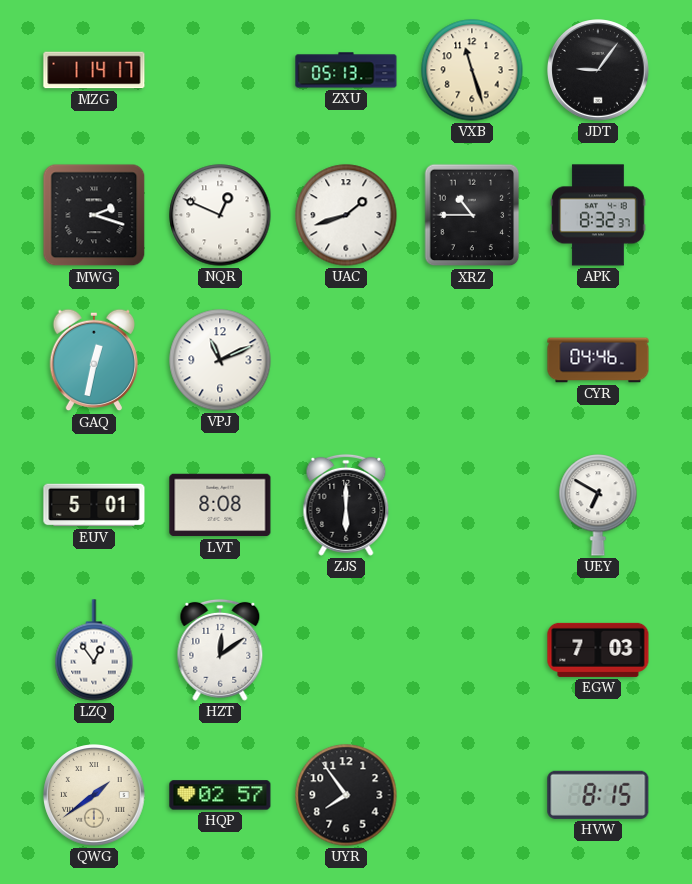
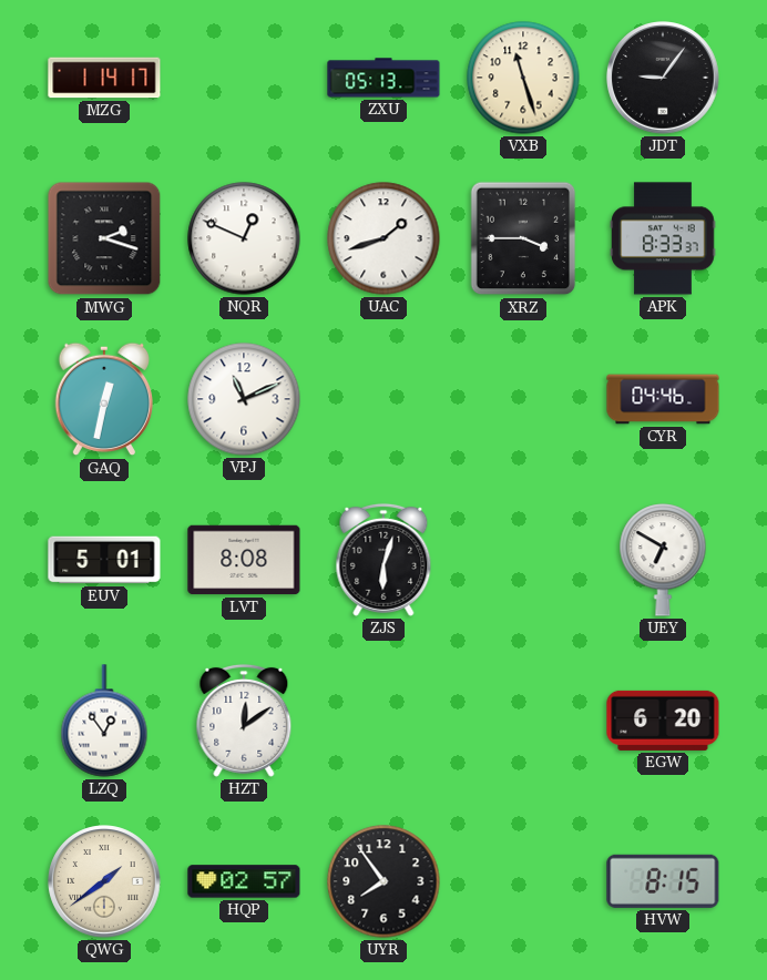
XRZ: 10:45 -> 3:45 (523, 238)
APK: 8:32 -> 8:33 (663, 238)
ZJS: 6:00 -> 6:03 (383, 560)
EGW: 7:03 -> 6:20 (663, 721)
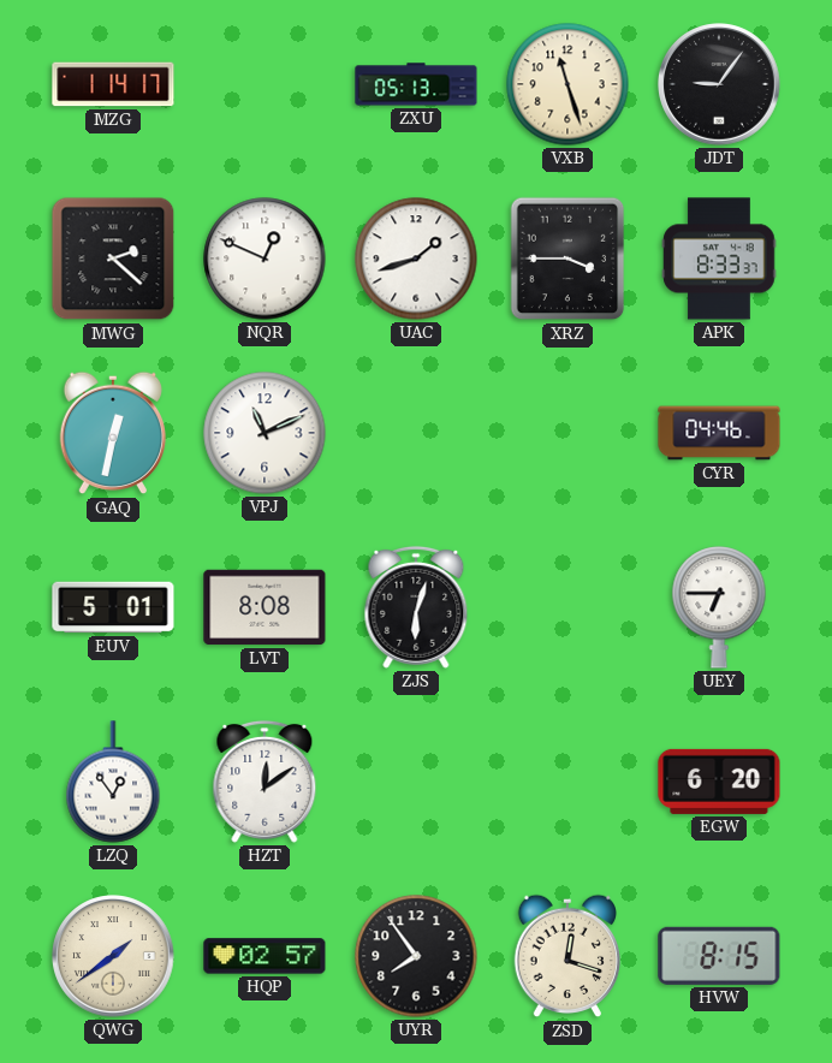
MWG: 2:18 -> 2:22 (113, 259)
UEY: 6:50 -> 6:45 (719, 607)
ZSD: none -> 12:18 (566, 956)
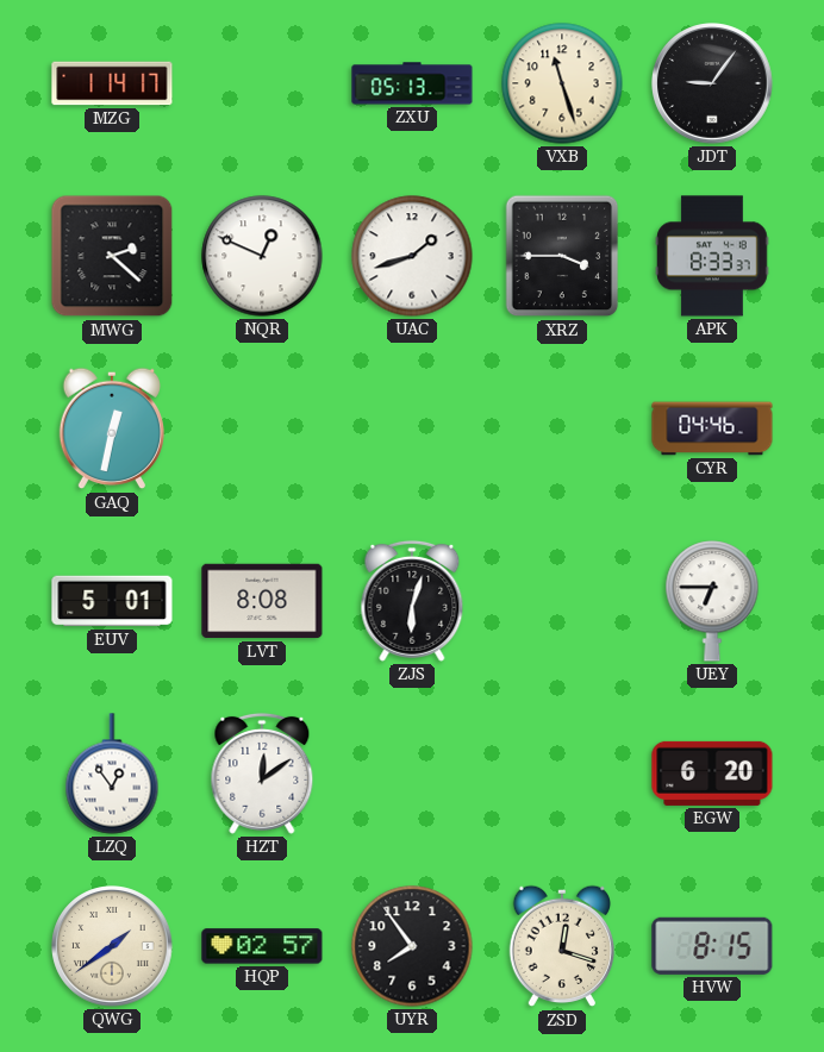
VPJ: 11:11 -> none (265, 433)
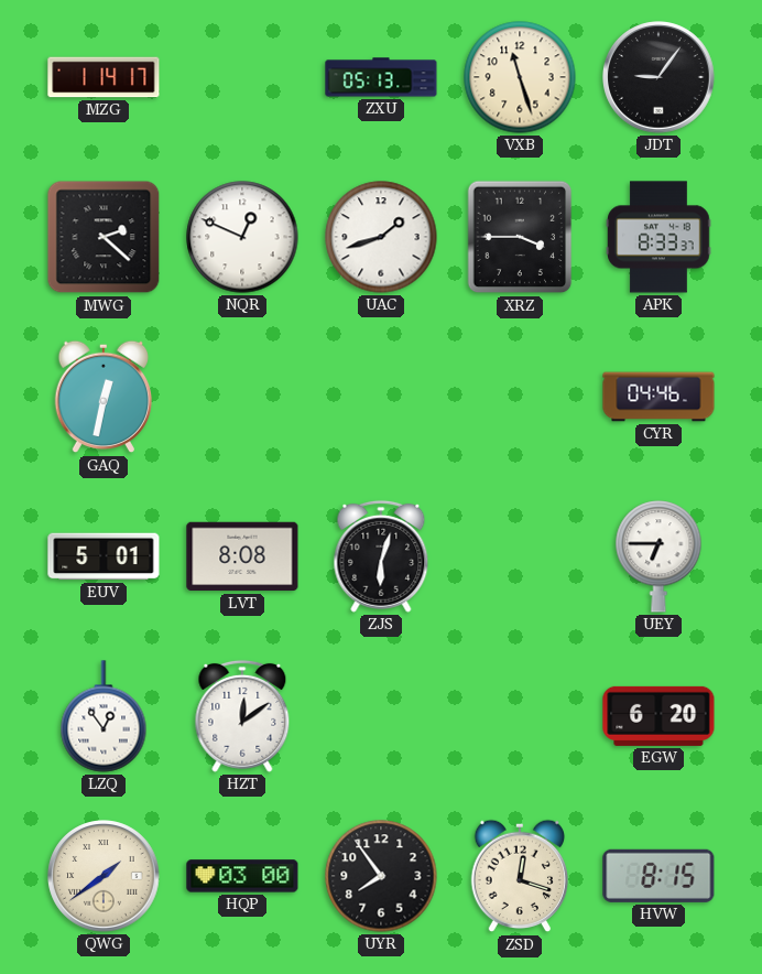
HQP: 02:57 -> 03:00 (242, 876)
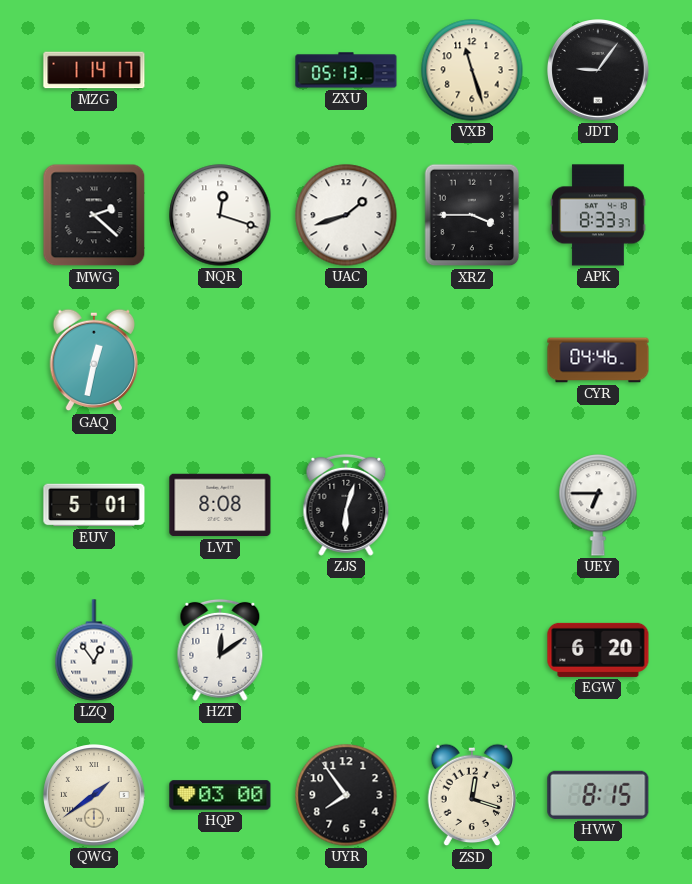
NQR: 12:49 -> 12:18 (220, 215)
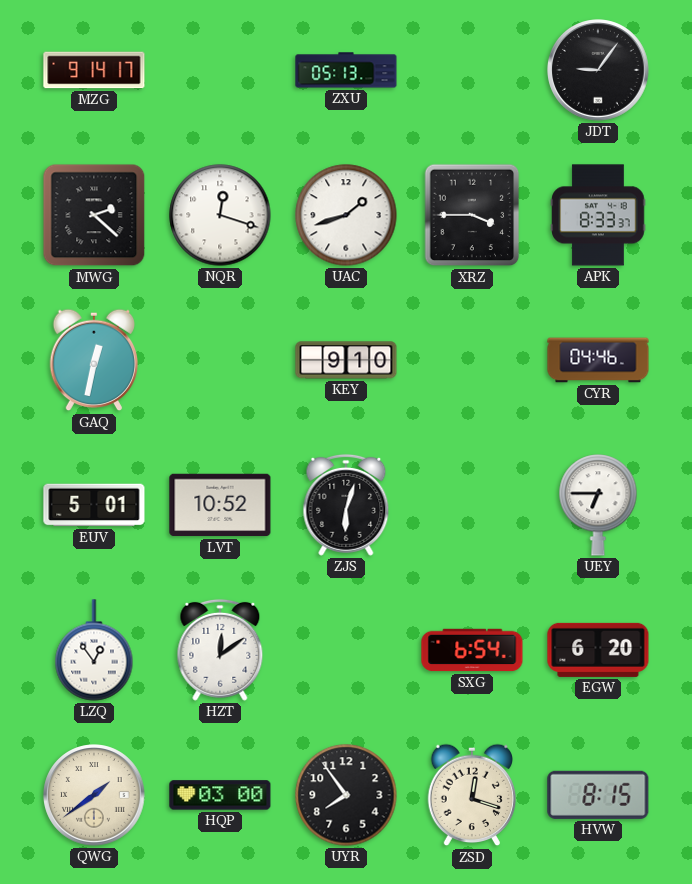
MZG: 1:14 -> 9:14 (94, 70)
VXB: 11:27 -> none (472, 70)
KEY: none -> 9:10 (346, 360)
LVT: 8:08 -> 10:52 (220, 505)
SXG: none -> 6:54 (472, 650)
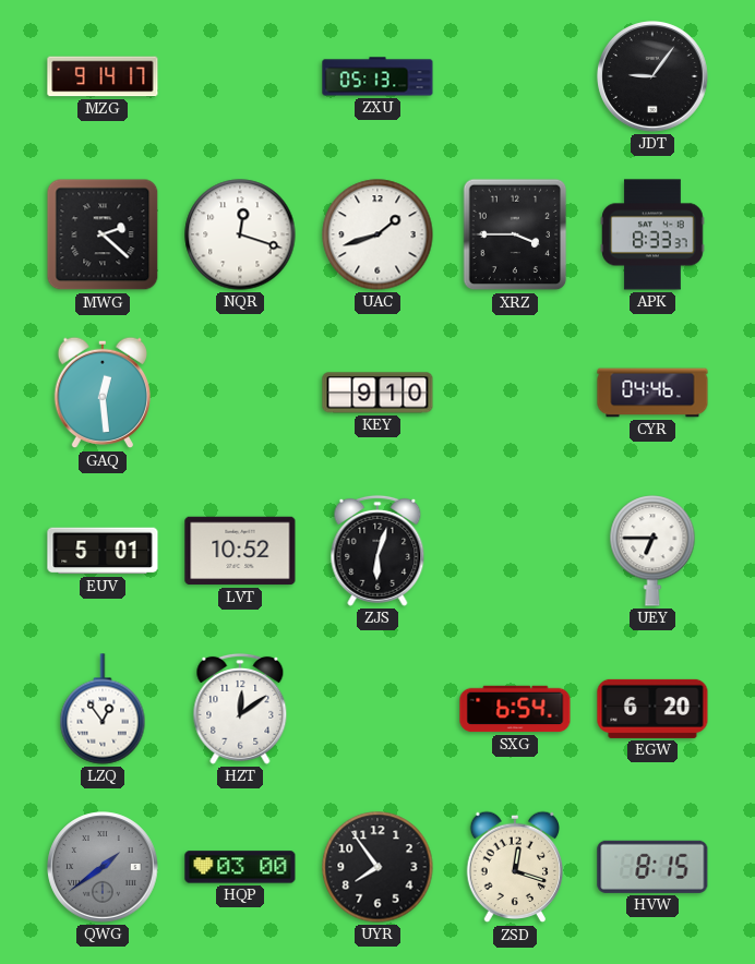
GAQ: 12:32 -> 12:29 (101, 393)
QWG dial: cream -> grey (103, 867)
